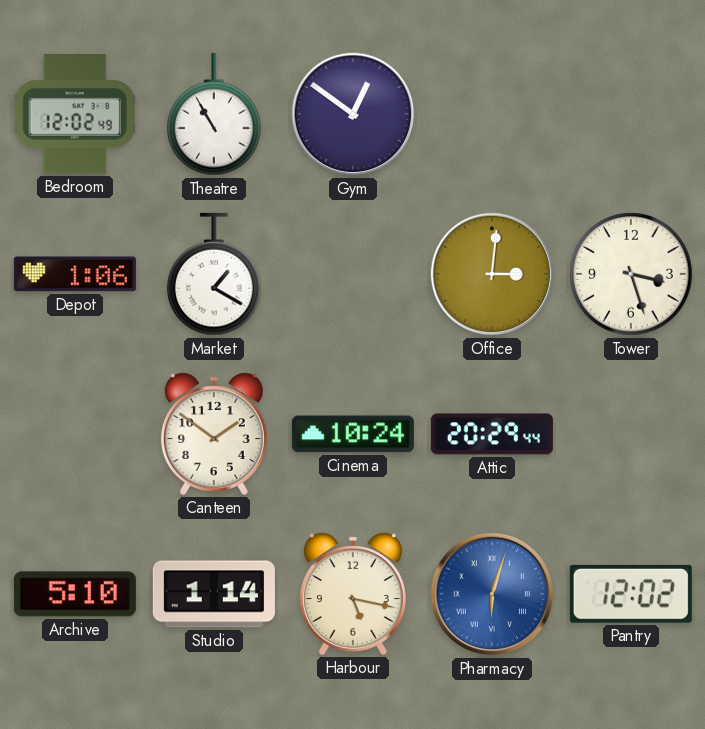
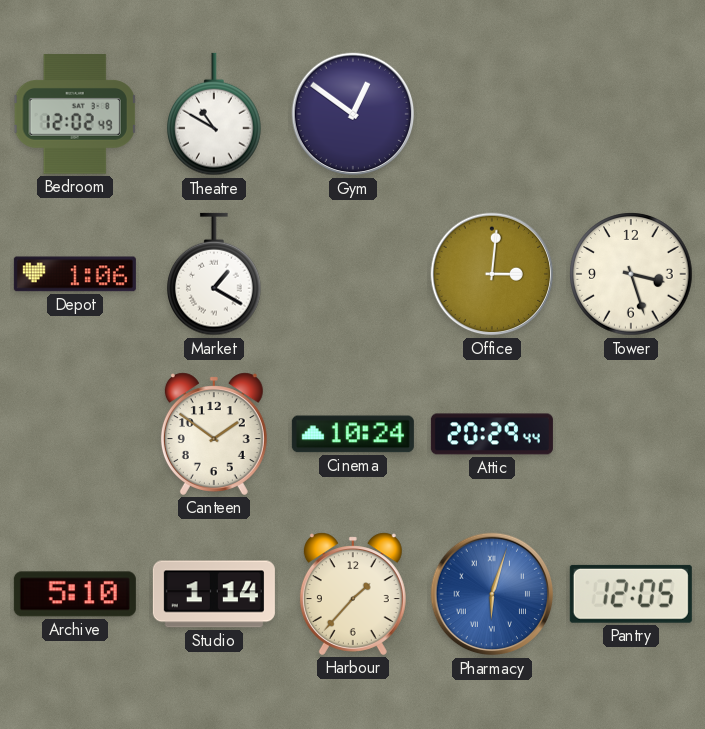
Theatre: 10:55 -> 10:50 (215, 114)
Harbour: 5:17 -> 1:37 (353, 594)
Pantry: 12:02 -> 12:05 (631, 594)
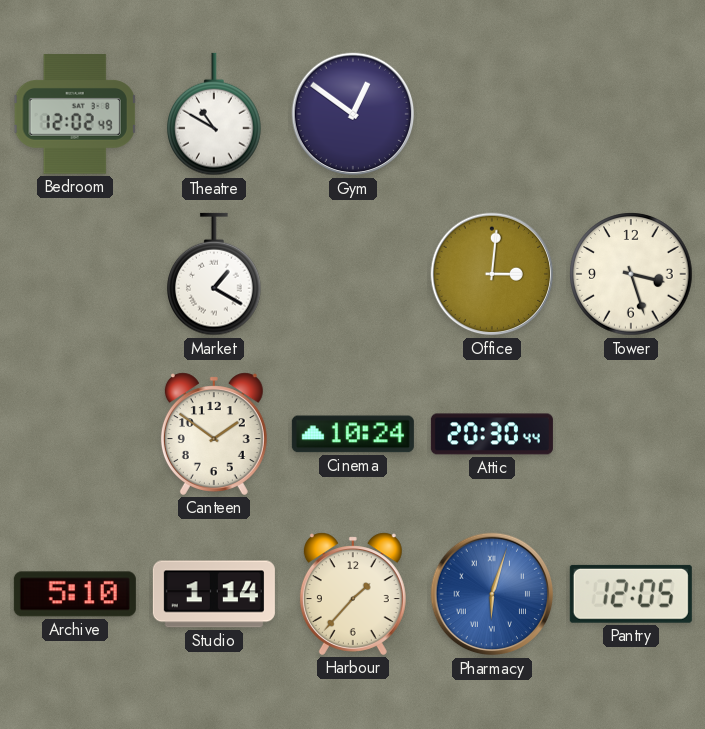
Depot: 1:06 -> none (75, 274)
Attic: 20:29 -> 20:30 (492, 434)
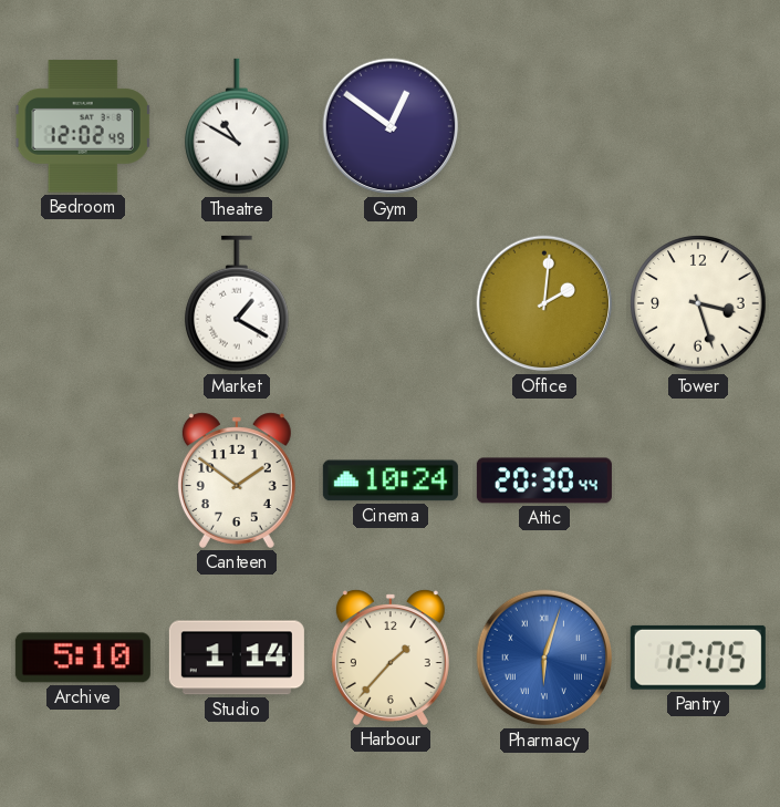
Office: 3:01 -> 2:01 (544, 303)
